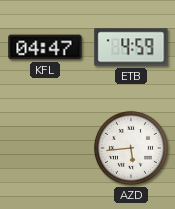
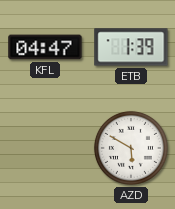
ETB: 4:59 -> 1:39 (131, 47)
AZD: 5:44 -> 5:50 (131, 148)
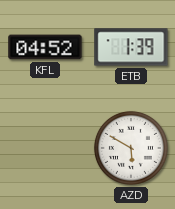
KFL: 04:47 -> 04:52 (45, 47)
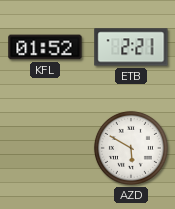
KFL: 04:52 -> 01:52 (45, 47)
ETB: 1:39 -> 2:21 (131, 47)
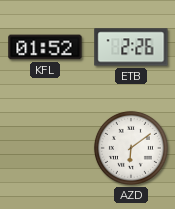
ETB: 2:21 -> 2:26 (131, 47)
AZD: 5:50 -> 6:09 (131, 148)
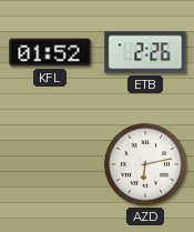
AZD: 6:09 -> 6:13 (145, 164)
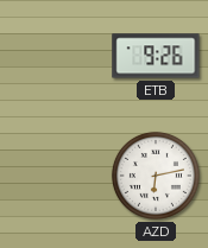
KFL: 01:52 -> none (50, 52)
ETB: 2:26 -> 9:26 (156, 56)
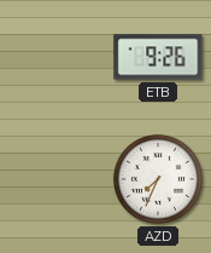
AZD: 6:13 -> 7:34 (158, 179)
